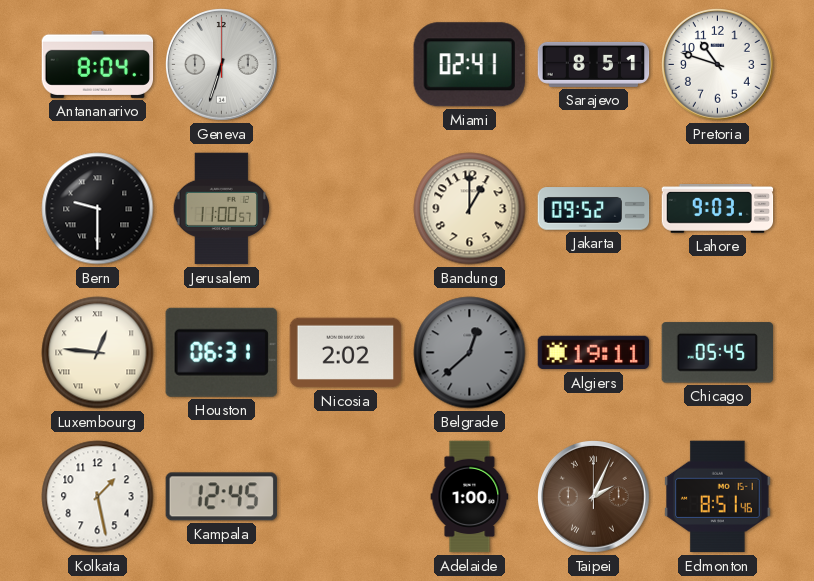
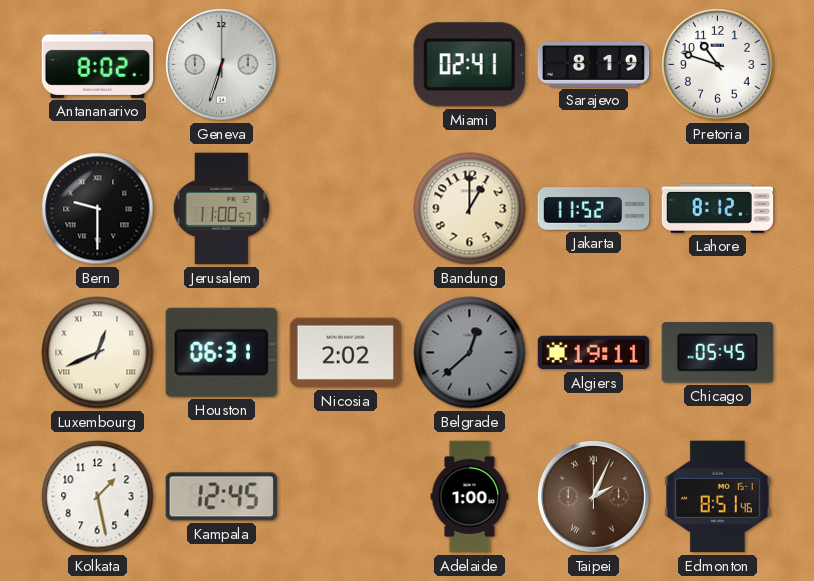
Antananarivo: 8:04 -> 8:02 (98, 64)
Sarajevo: 8:51 -> 8:19 (594, 64)
Jakarta: 09:52 -> 11:52 (594, 209)
Lahore: 9:03 -> 8:12 (718, 209)
Luxembourg: 12:46 -> 12:41 (98, 353)
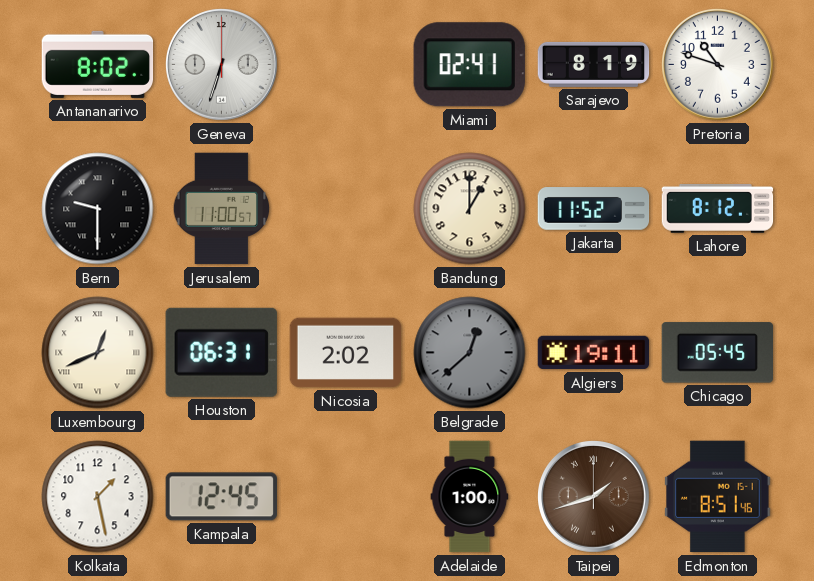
Taipei: 2:04 -> 1:42 (594, 497)
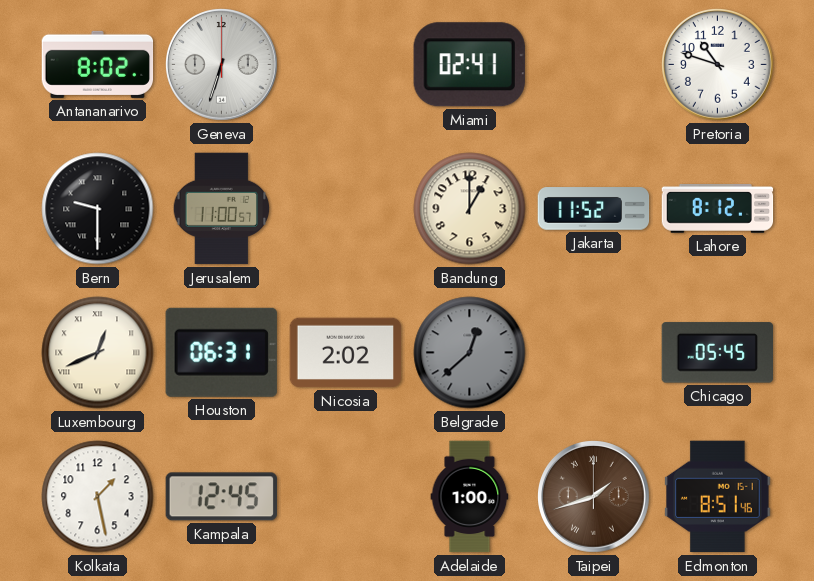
Sarajevo: 8:19 -> none (594, 64)
Algiers: 19:11 -> none (594, 353)
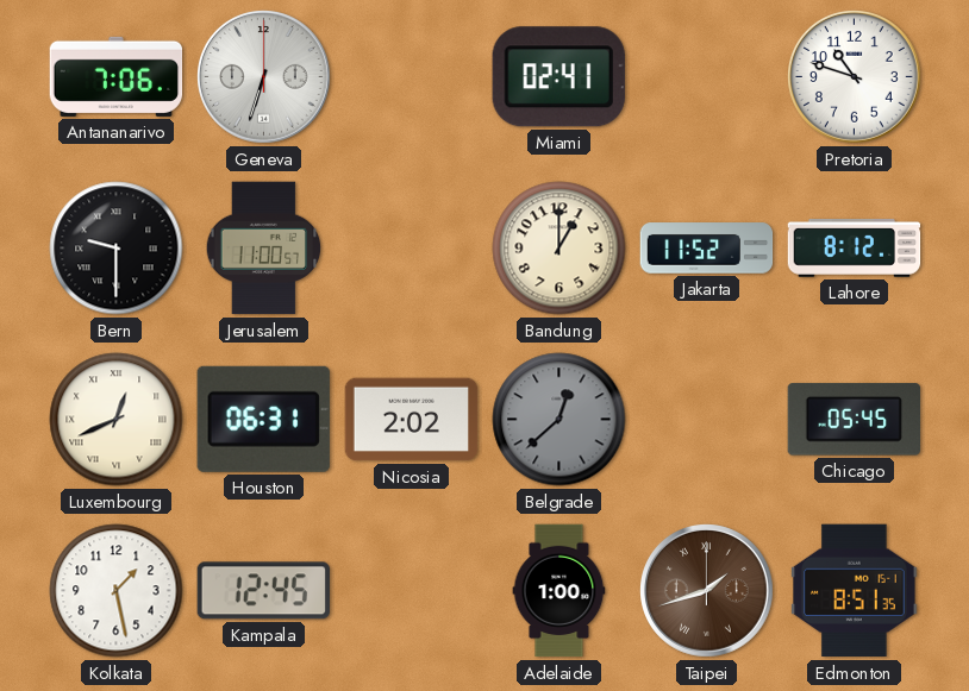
Antananarivo: 8:02 -> 7:06 (117, 76)
Edmonton: 8:51:46 -> 8:51:35 (855, 591)
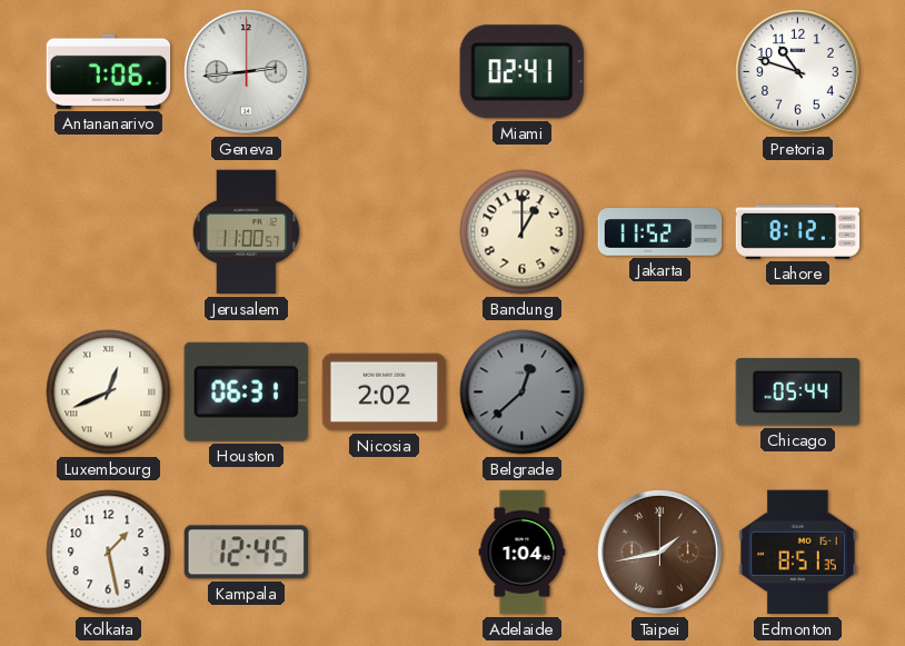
Geneva: 6:33 -> 2:44 (247, 72)
Bern: 9:30 -> none (117, 249)
Chicago: 05:45 -> 05:44 (797, 392)
Adelaide: 1:00 -> 1:04 (523, 553)
Taipei: 1:42 -> 1:43 (660, 553)
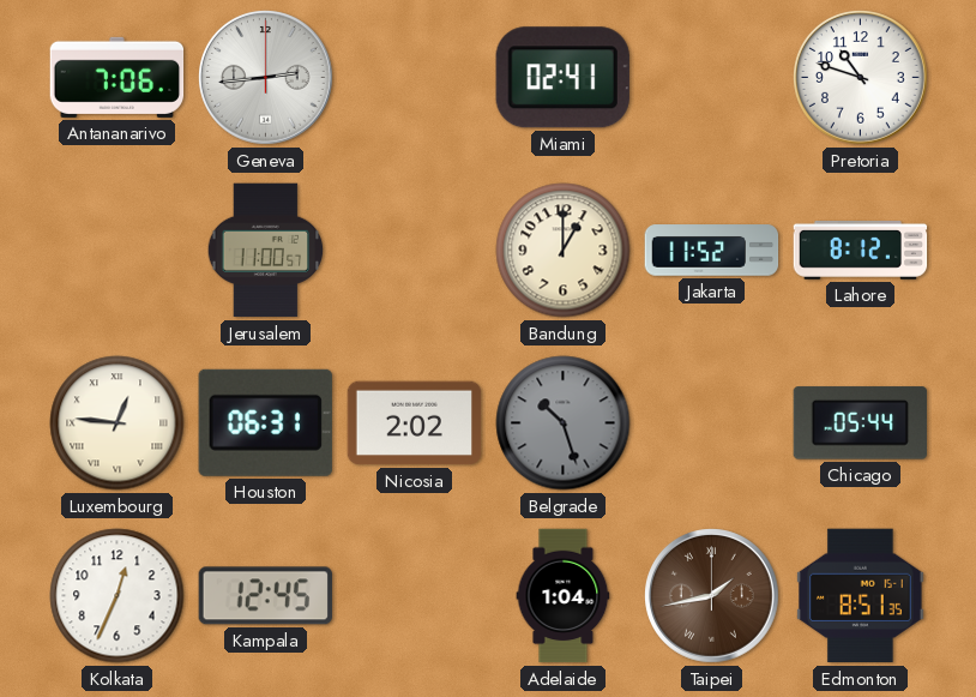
Luxembourg: 12:41 -> 12:46 (118, 423)
Belgrade: 12:38 -> 10:27 (564, 423)
Kolkata: 1:28 -> 12:34 (118, 596)
